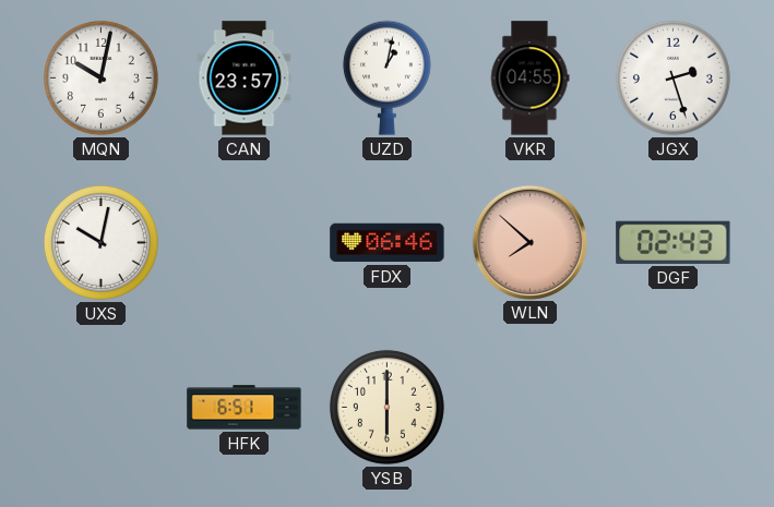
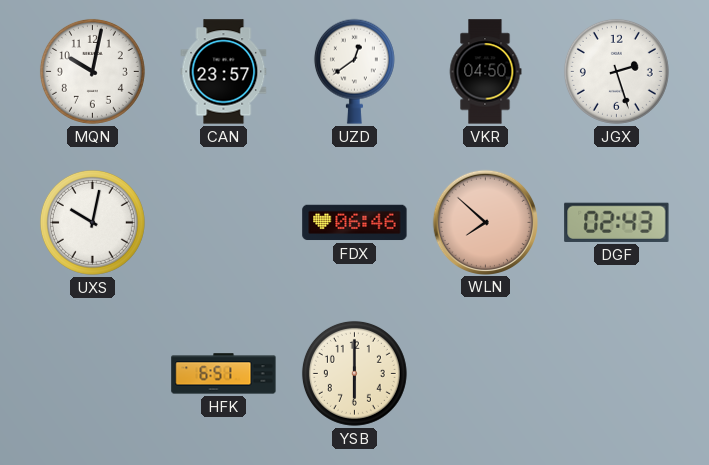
UZD: 1:02 -> 12:39 (354, 71)
VKR: 04:55 -> 04:50 (485, 72)
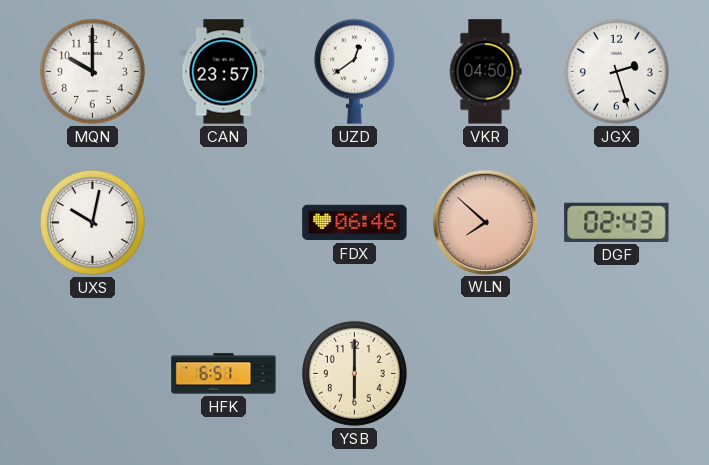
MQN: 10:02 -> 10:00 (92, 71)
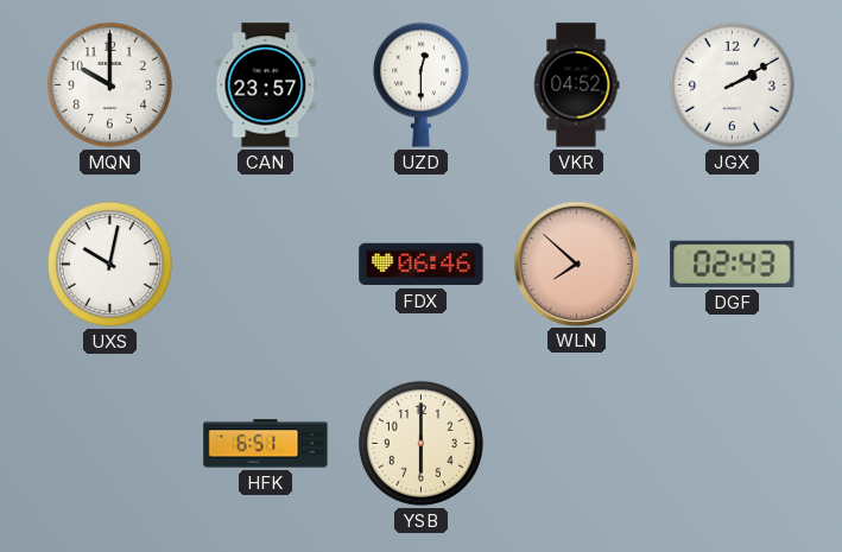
UZD: 12:39 -> 12:30 (420, 84)
VKR: 04:50 -> 04:52 (576, 85)
JGX: 2:27 -> 2:10 (732, 84)
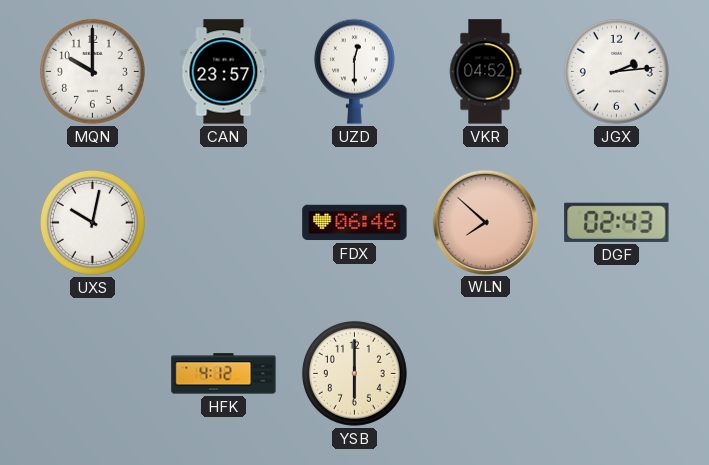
JGX: 2:10 -> 2:14 (616, 71)
HFK: 6:51 -> 4:12 (224, 374)
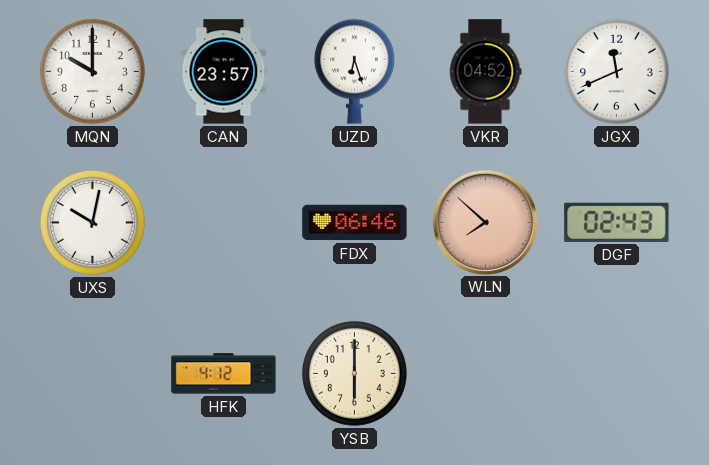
UZD: 12:30 -> 6:27 (354, 71)
JGX: 2:14 -> 11:41 (616, 71)
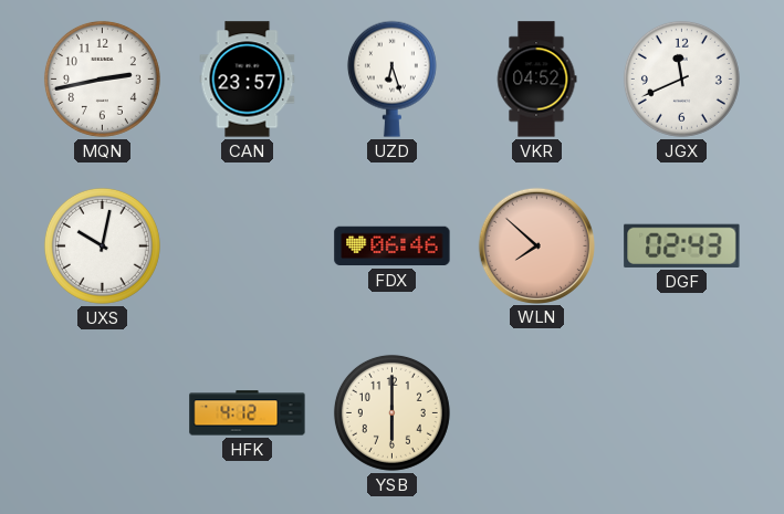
MQN: 10:00 -> 2:43 (102, 78)
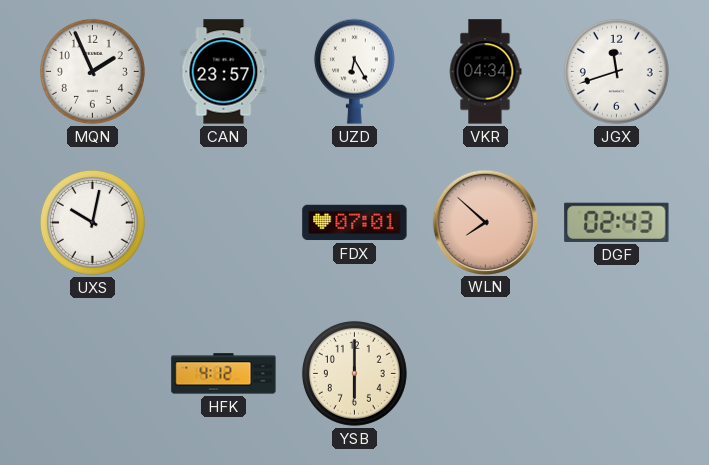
MQN: 2:43 -> 1:56 (92, 71)
UZD: 6:27 -> 6:25 (354, 71)
VKR: 04:52 -> 04:34 (485, 72)
JGX: 11:41 -> 11:42 (616, 71)
FDX: 06:46 -> 07:01 (355, 223)
